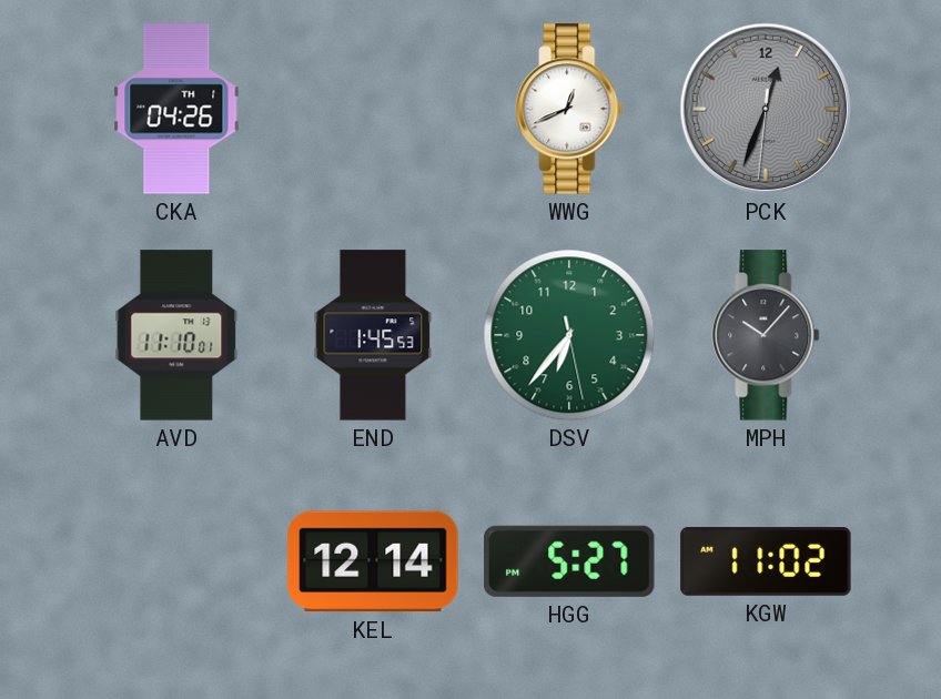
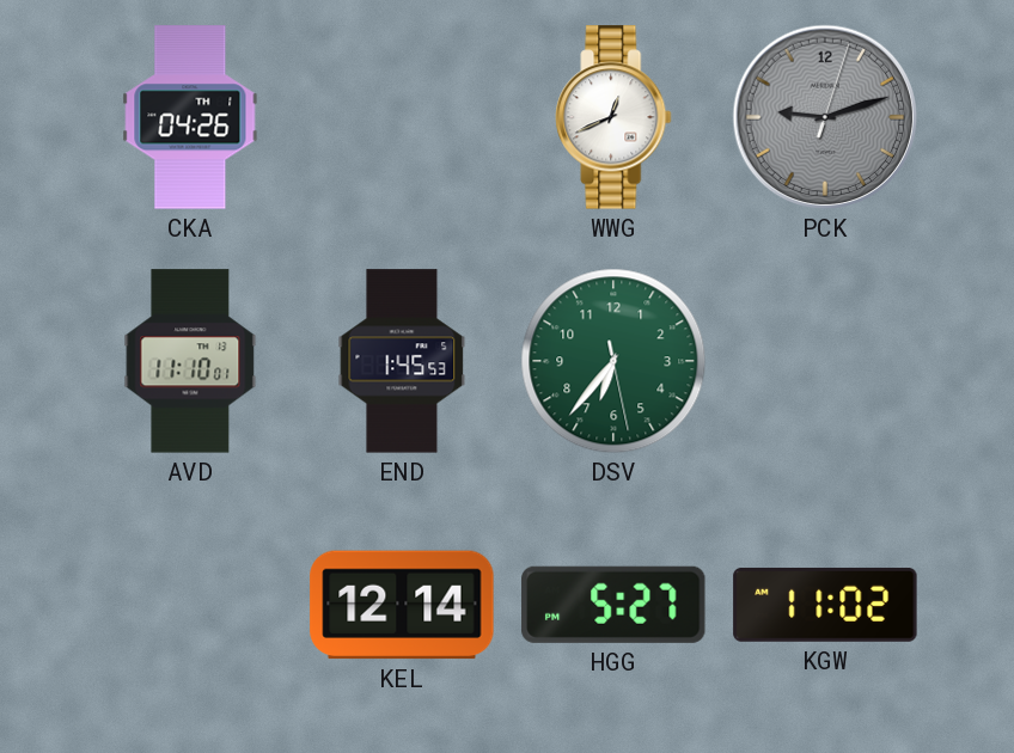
PCK: 12:33 -> 9:12 (825, 117)
MPH: 10:07 -> none (766, 335)
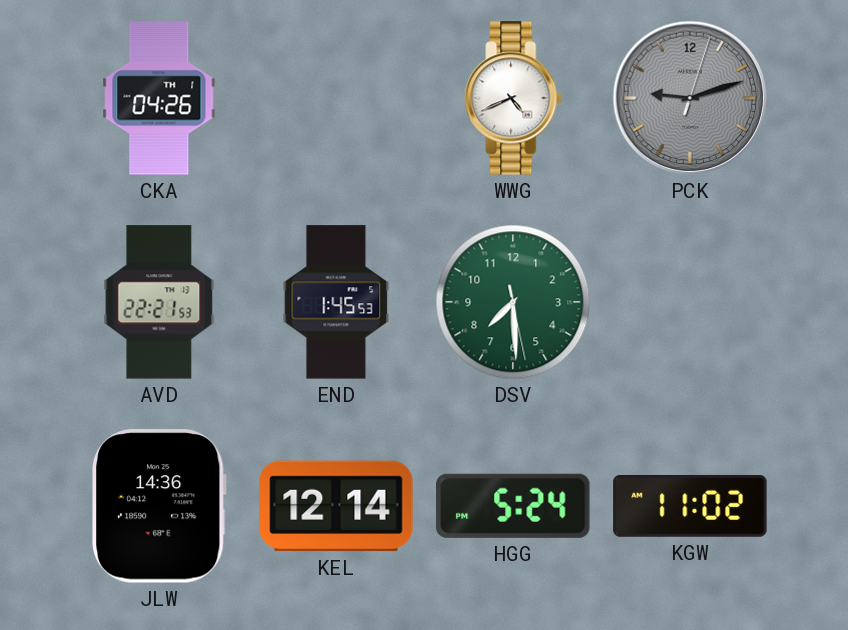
WWG: 12:41 -> 4:41 (513, 98)
AVD: 11:10 -> 22:21 (159, 302)
DSV: 6:36 -> 7:29 (513, 302)
JLW: none -> 14:36 (159, 506)
HGG: 5:27 -> 5:24 (513, 506)
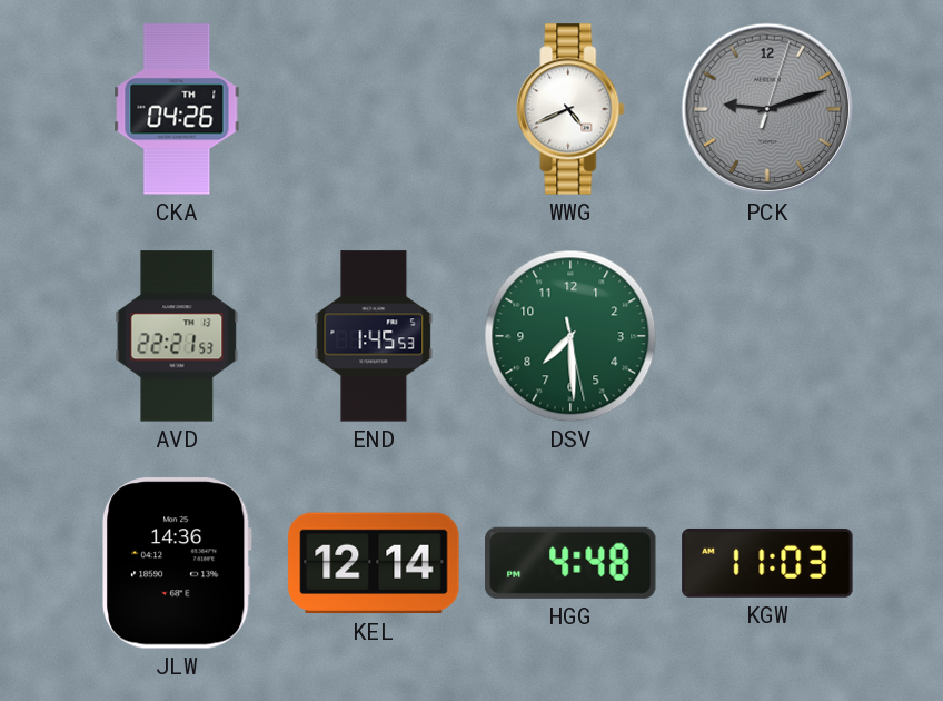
HGG: 5:24 -> 4:48 (570, 563)
KGW: 11:02 -> 11:03 (767, 563)
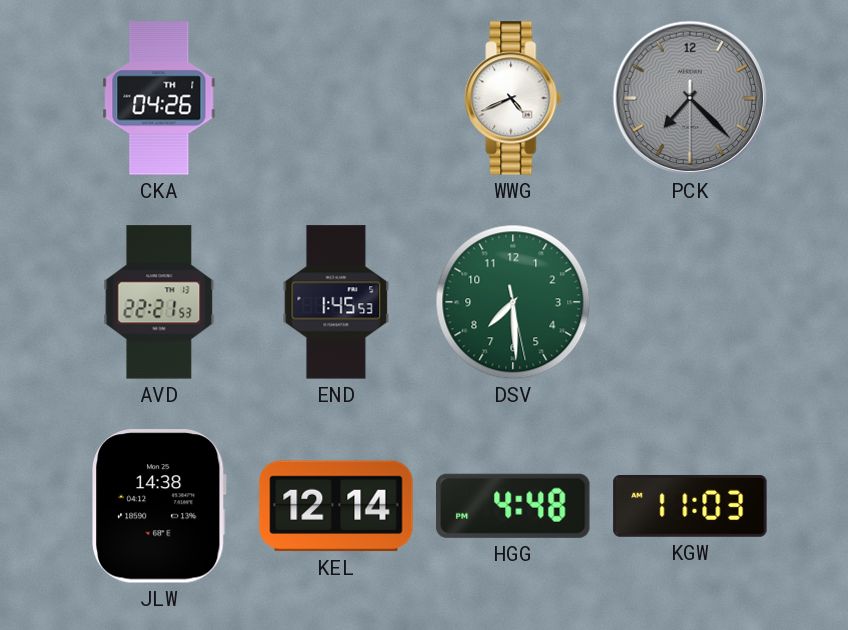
PCK: 9:12 -> 7:22 (690, 98)
JLW: 14:36 -> 14:38 (159, 506)
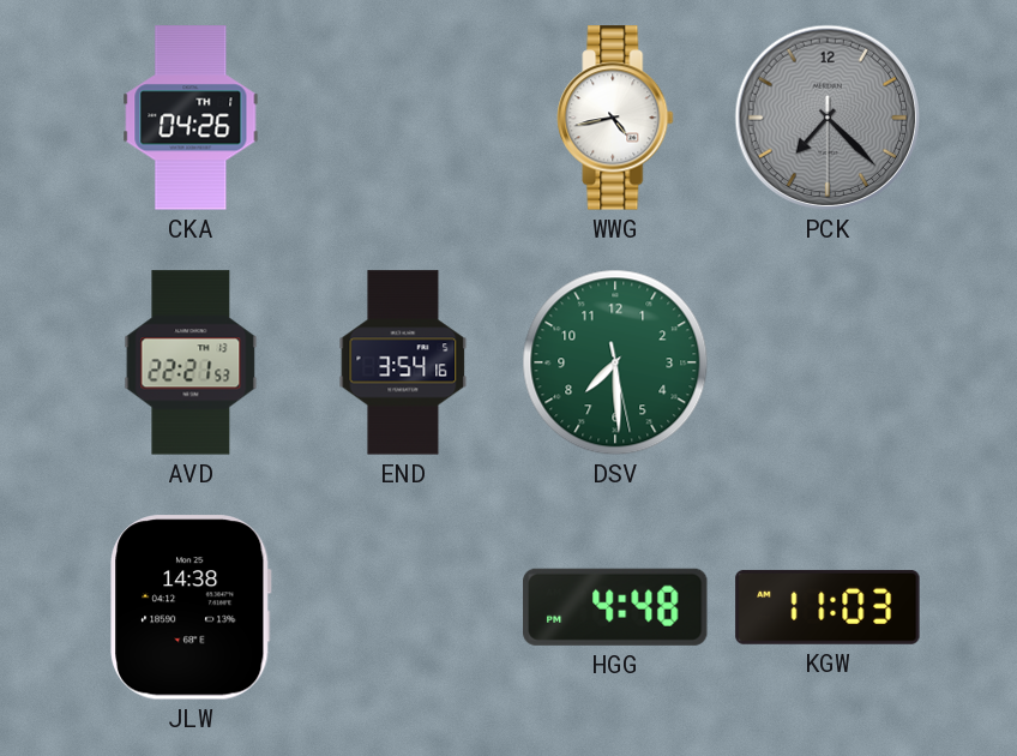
WWG: 4:41 -> 4:43 (615, 118)
END: 1:45 -> 3:54 (403, 362)
KEL: 12:14 -> none (336, 506)
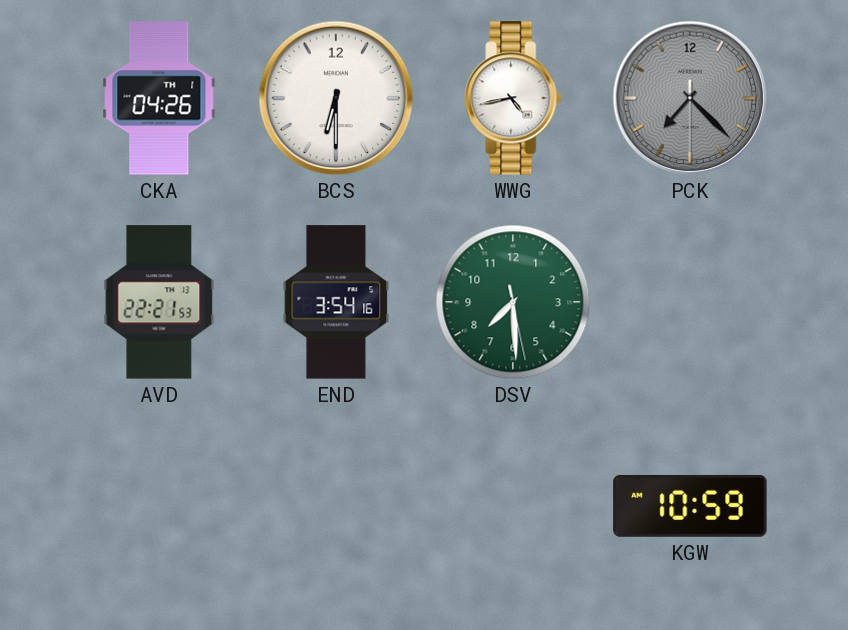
BCS: none -> 6:30 (336, 98)
JLW: 14:38 -> none (191, 607)
HGG: 4:48 -> none (615, 607)
KGW: 11:03 -> 10:59 (690, 506)
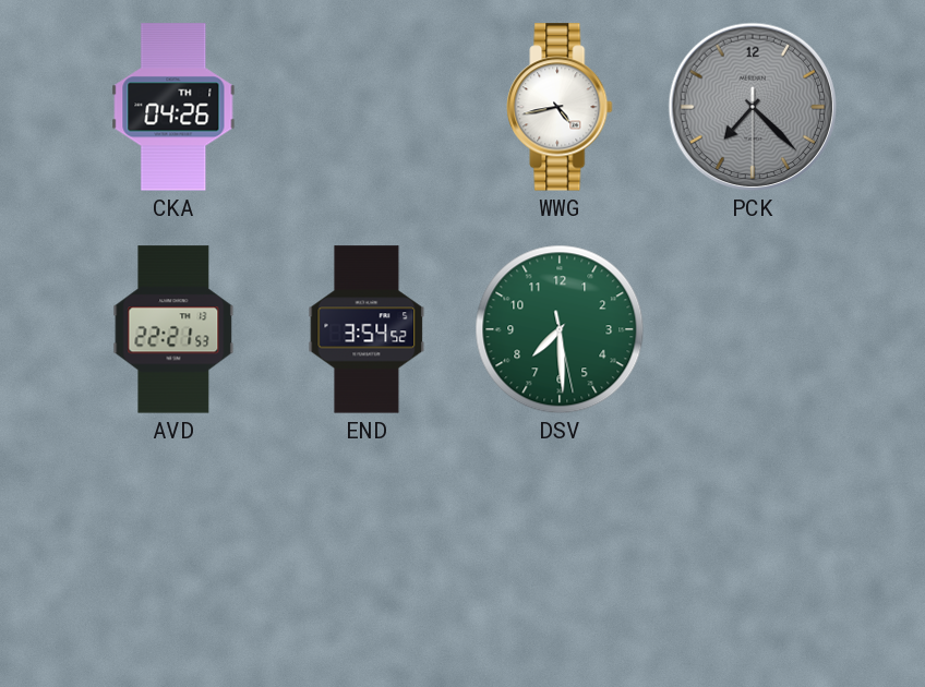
BCS: 6:30 -> none (336, 98)
END: 3:54:16 -> 3:54:52 (367, 329)
KGW: 10:59 -> none (690, 506)
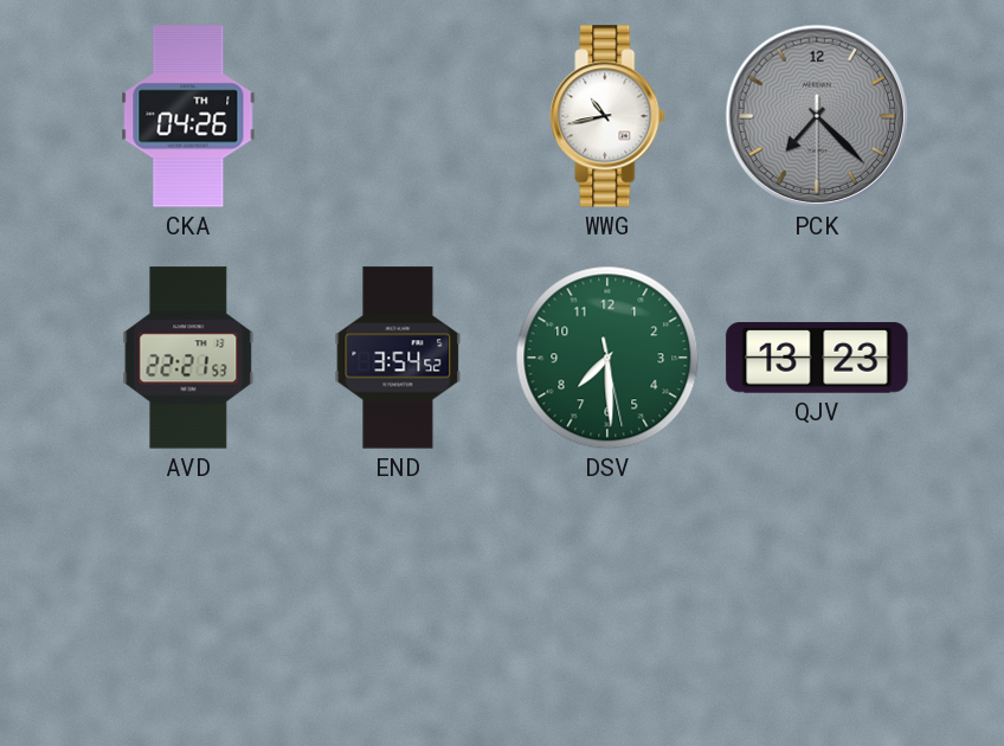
WWG: 4:43 -> 10:43 (607, 116)
QJV: none -> 13:23 (817, 358)
